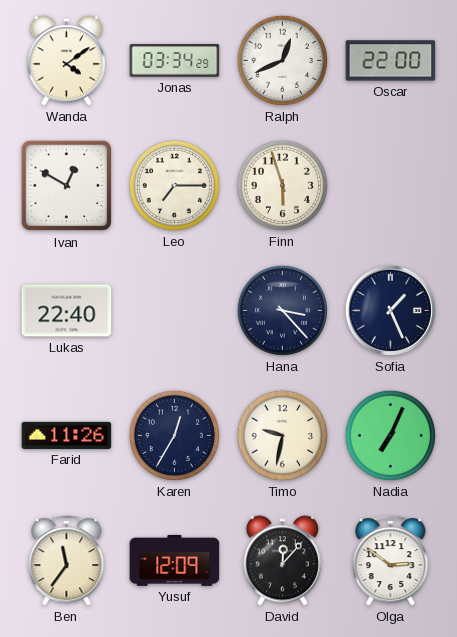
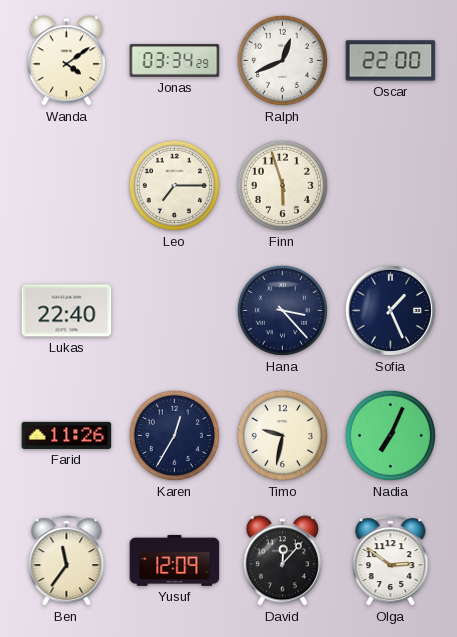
Ivan: 12:50 -> none (67, 186)
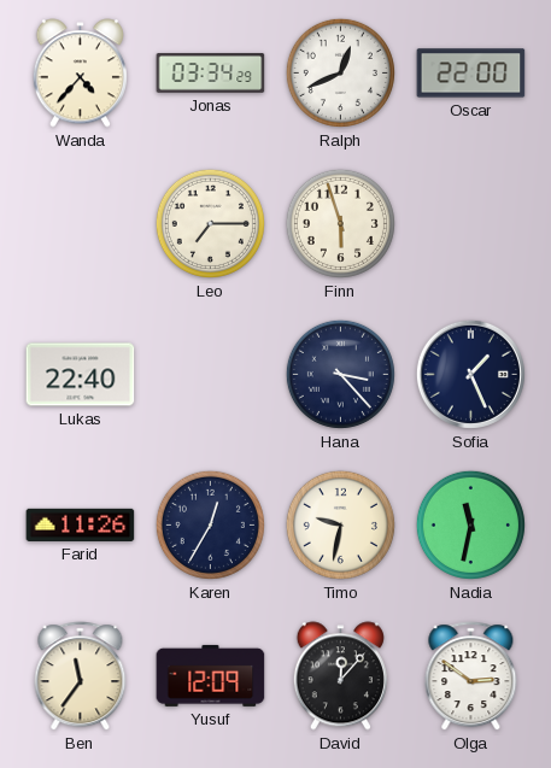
Wanda: 4:09 -> 4:37 (80, 74)
Nadia: 7:04 -> 11:32 (470, 524)
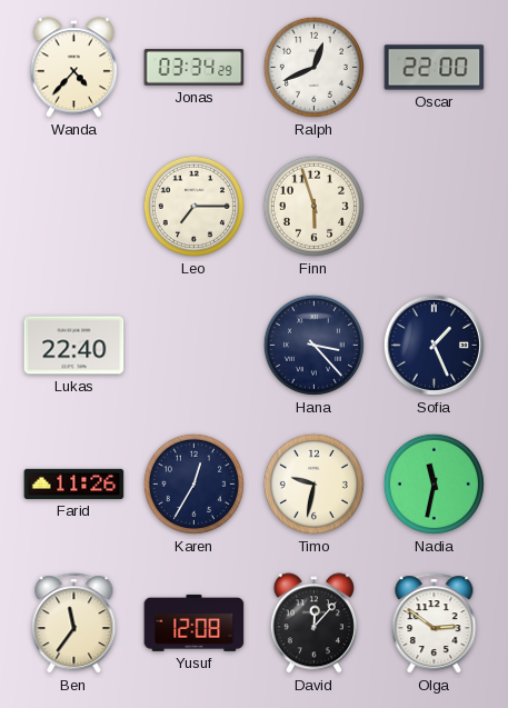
Yusuf: 12:09 -> 12:08 (195, 622)
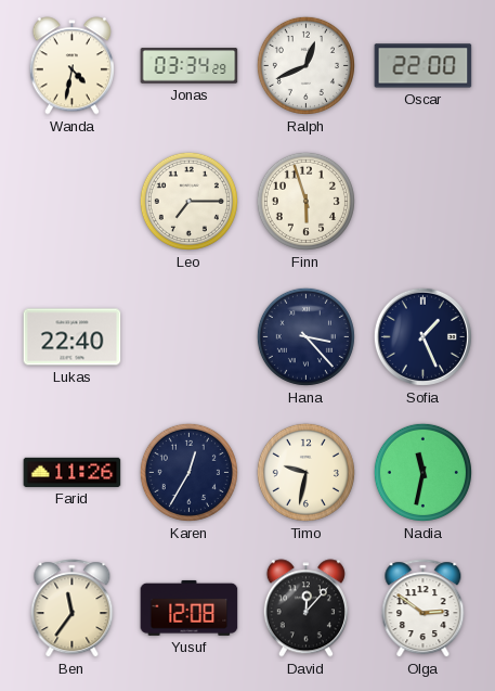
Wanda: 4:37 -> 4:32 (71, 66)
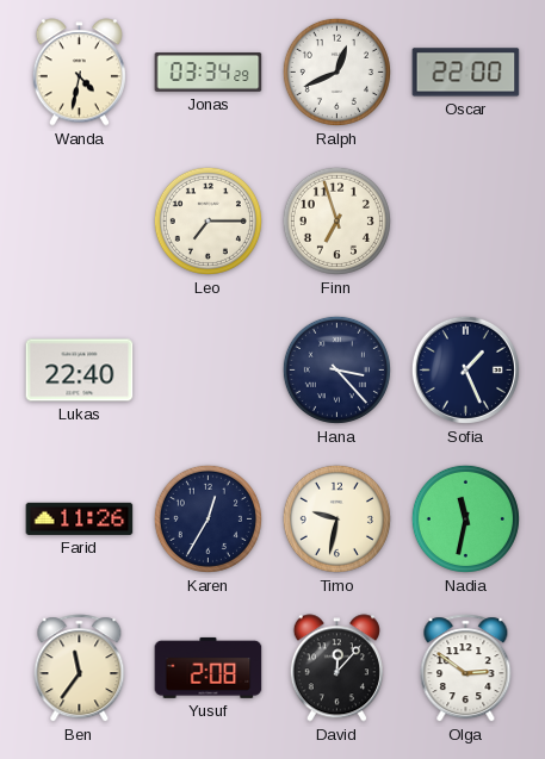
Finn: 5:57 -> 6:57 (336, 220)
Yusuf: 12:08 -> 2:08 (209, 667)
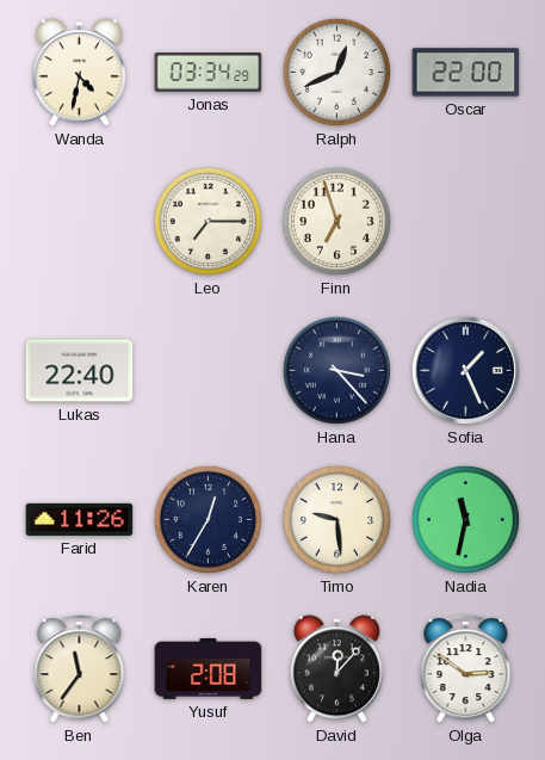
Timo: 9:32 -> 9:29 (336, 519)
